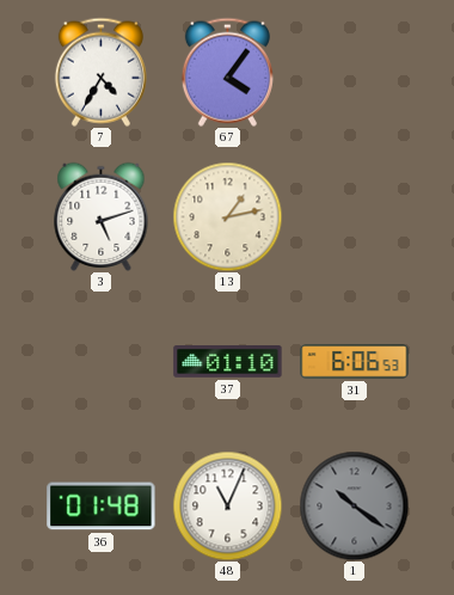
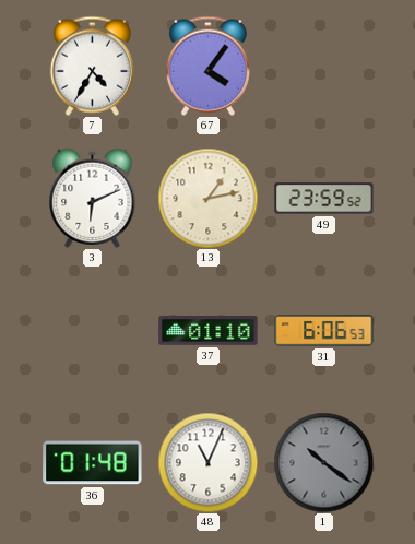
3: 5:12 -> 6:11 (93, 198)
49: none -> 23:59 (324, 199)
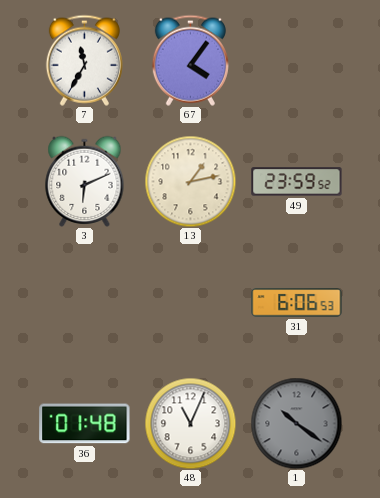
7: 4:35 -> 11:35 (84, 60)
37: 01:10 -> none (209, 331)
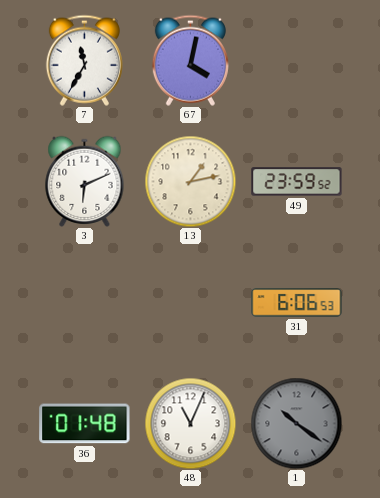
67: 4:06 -> 4:02 (190, 60)
